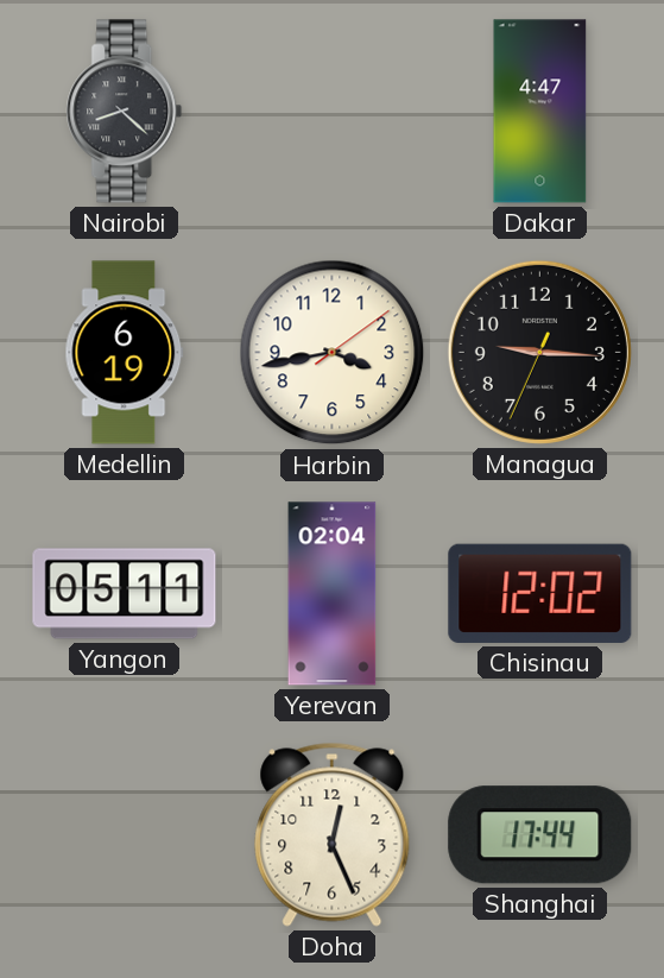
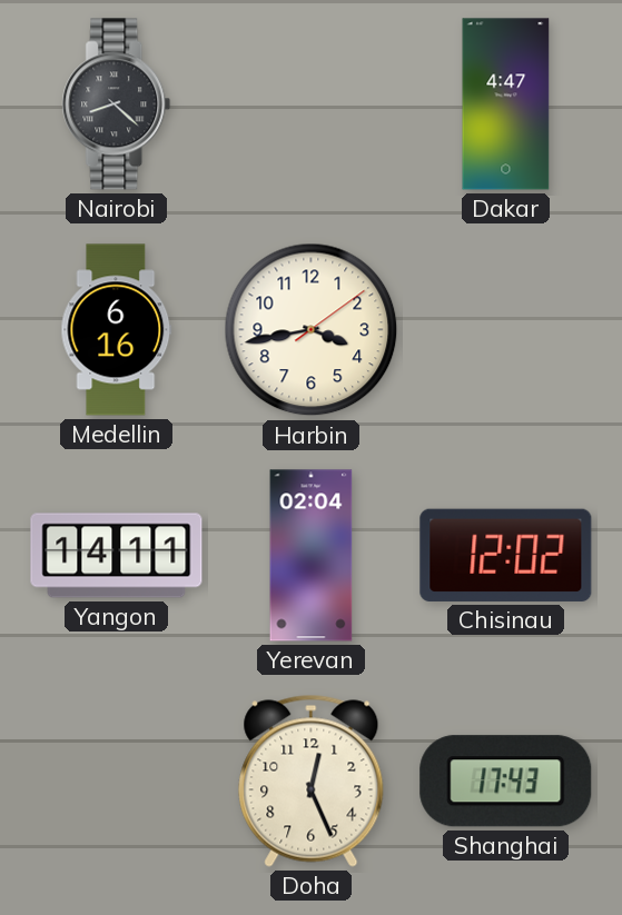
Medellin: 6:19 -> 6:16 (117, 330)
Managua: 9:15 -> none (539, 352)
Yangon: 05:11 -> 14:11 (117, 556)
Shanghai: 17:44 -> 17:43 (506, 782)
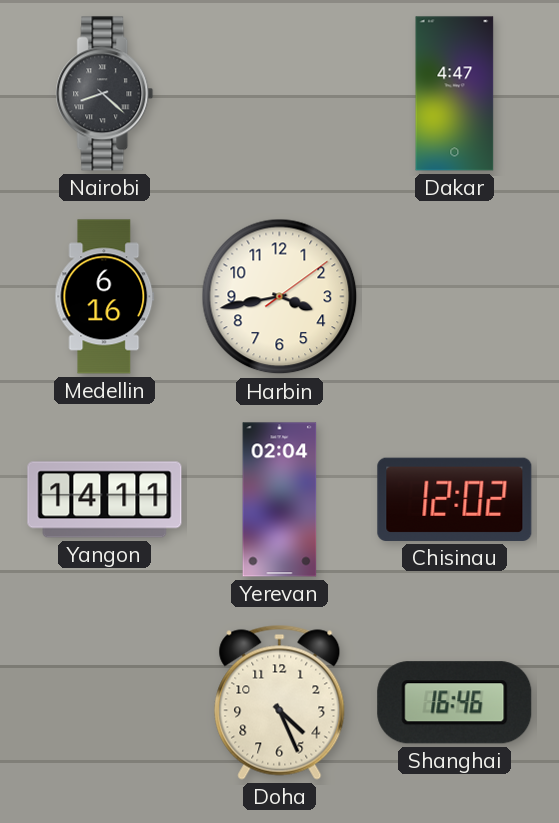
Doha: 12:26 -> 4:26 (280, 702)
Shanghai: 17:43 -> 16:46 (455, 703)
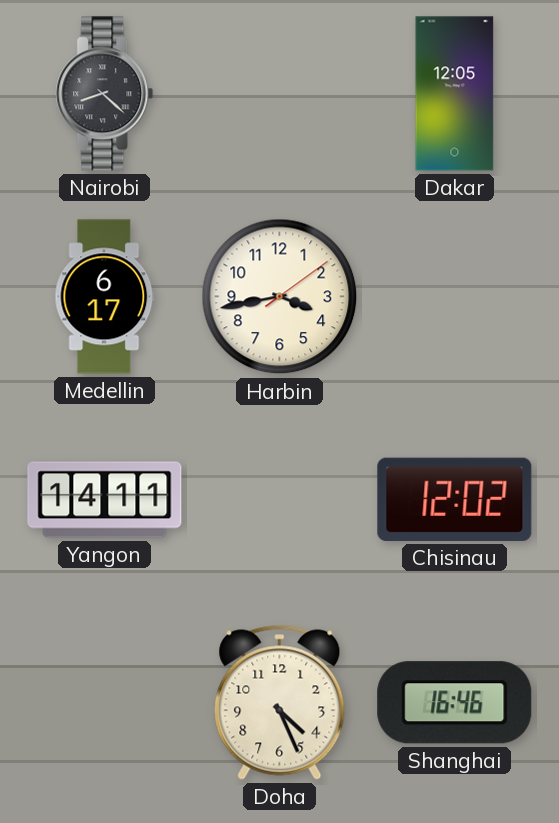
Dakar: 4:47 -> 12:05 (455, 94)
Medellin: 6:16 -> 6:17 (105, 297)
Yerevan: 02:04 -> none (280, 500)
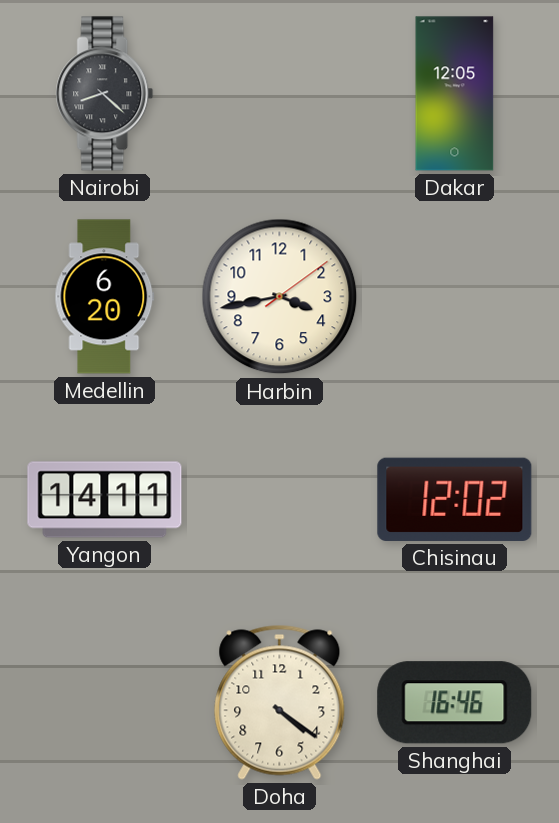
Medellin: 6:17 -> 6:20 (105, 297)
Doha: 4:26 -> 4:21 (280, 702)
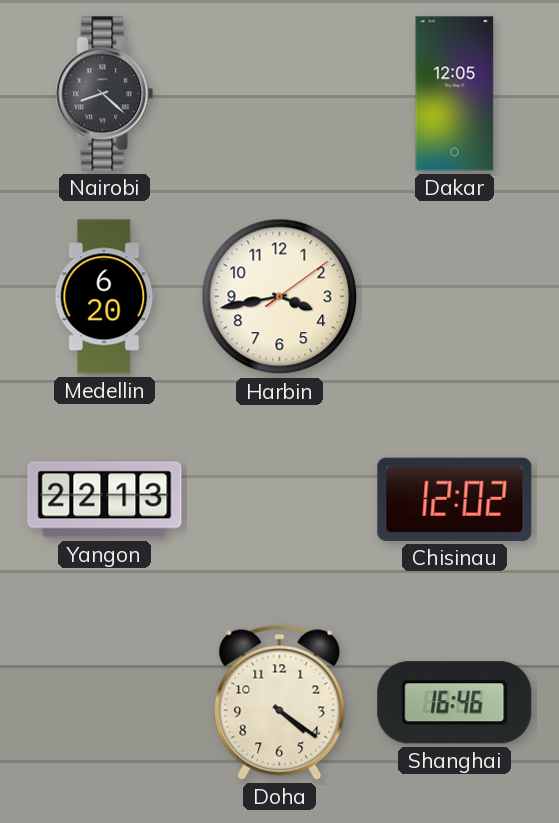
Yangon: 14:11 -> 22:13 (105, 500)
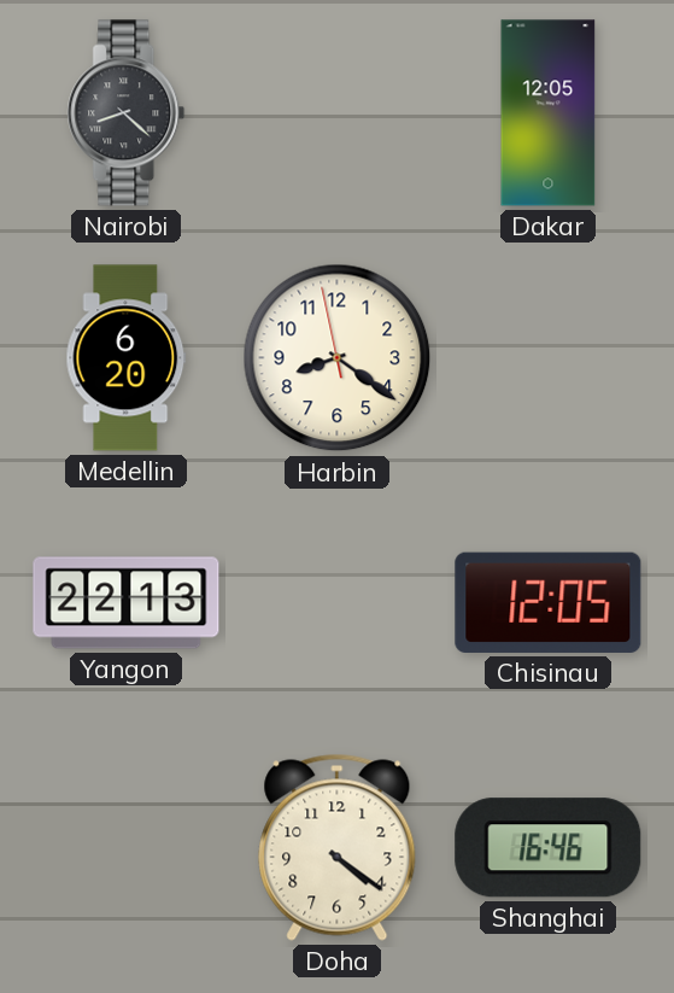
Harbin: 3:43 -> 8:20 (338, 358)
Chisinau: 12:02 -> 12:05 (549, 602)
